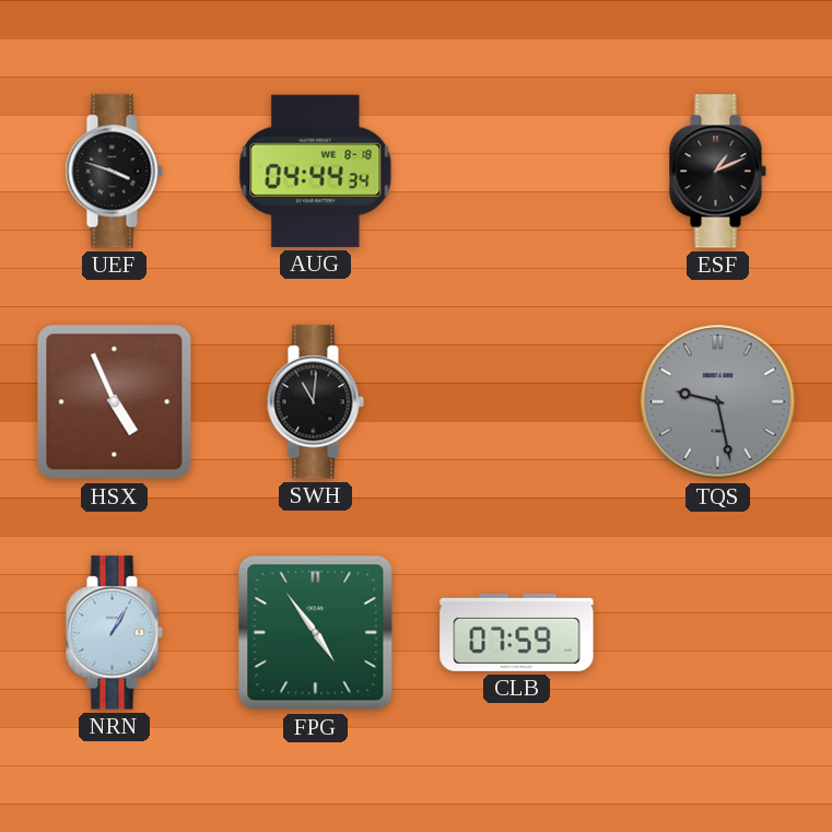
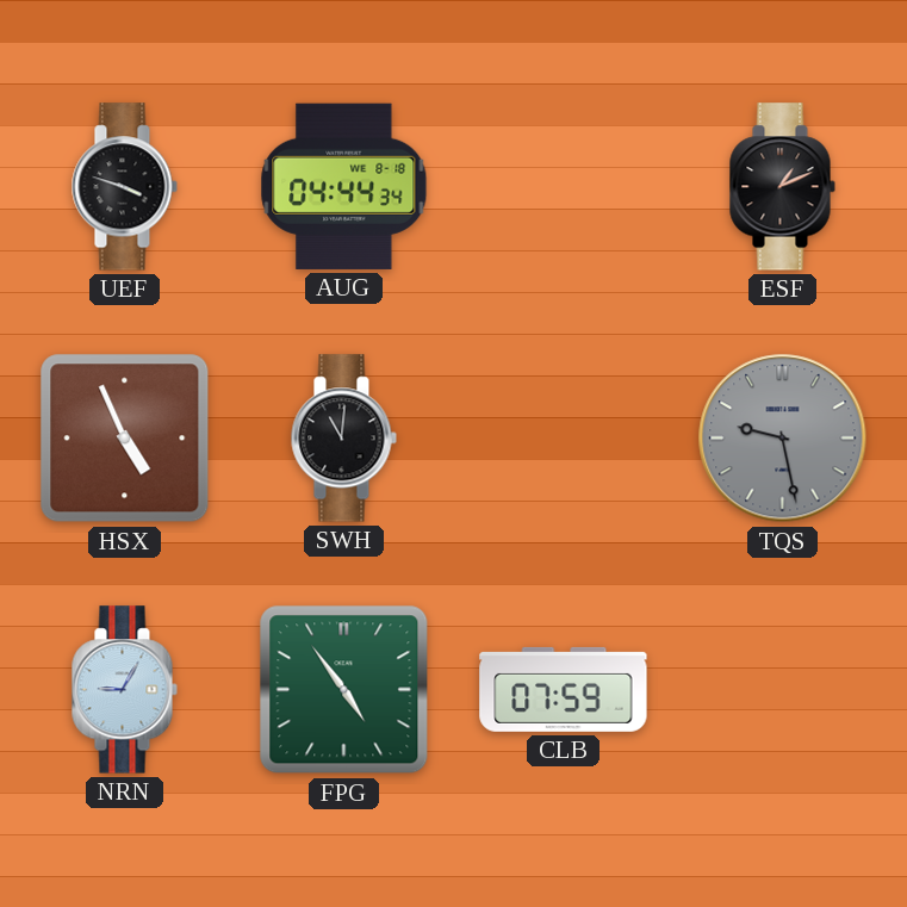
NRN: 1:05 -> 9:05 (124, 690)
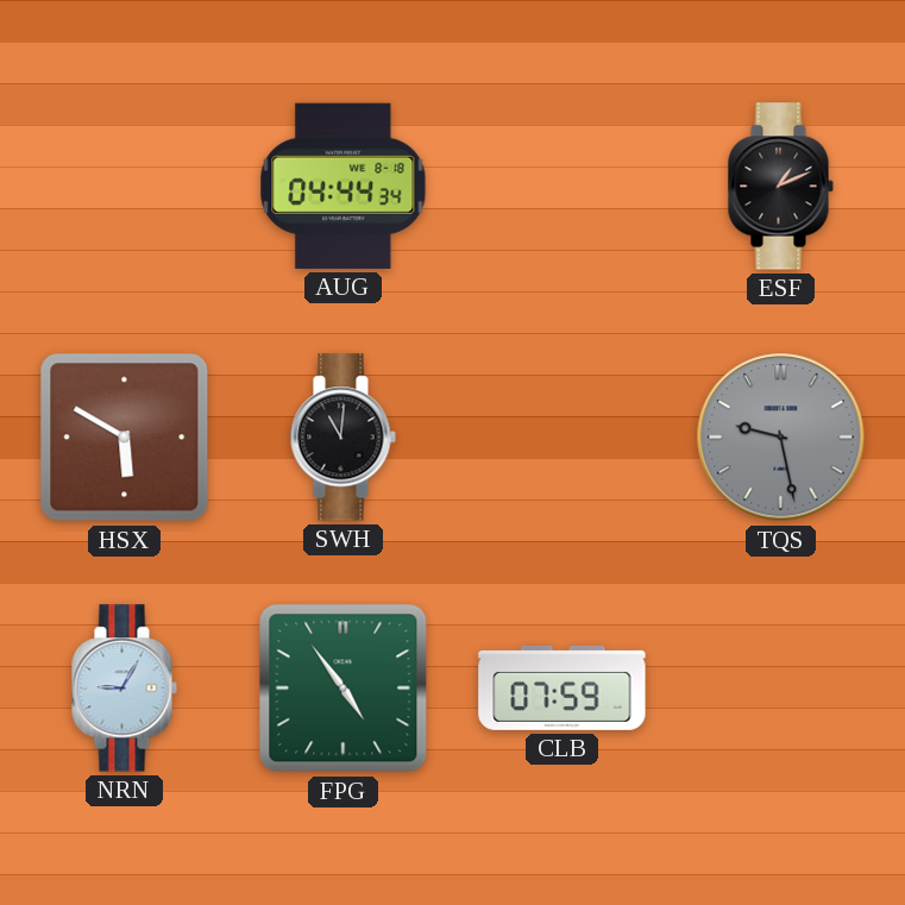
UEF: 3:48 -> none (124, 187)
HSX: 4:56 -> 5:50 (125, 438)
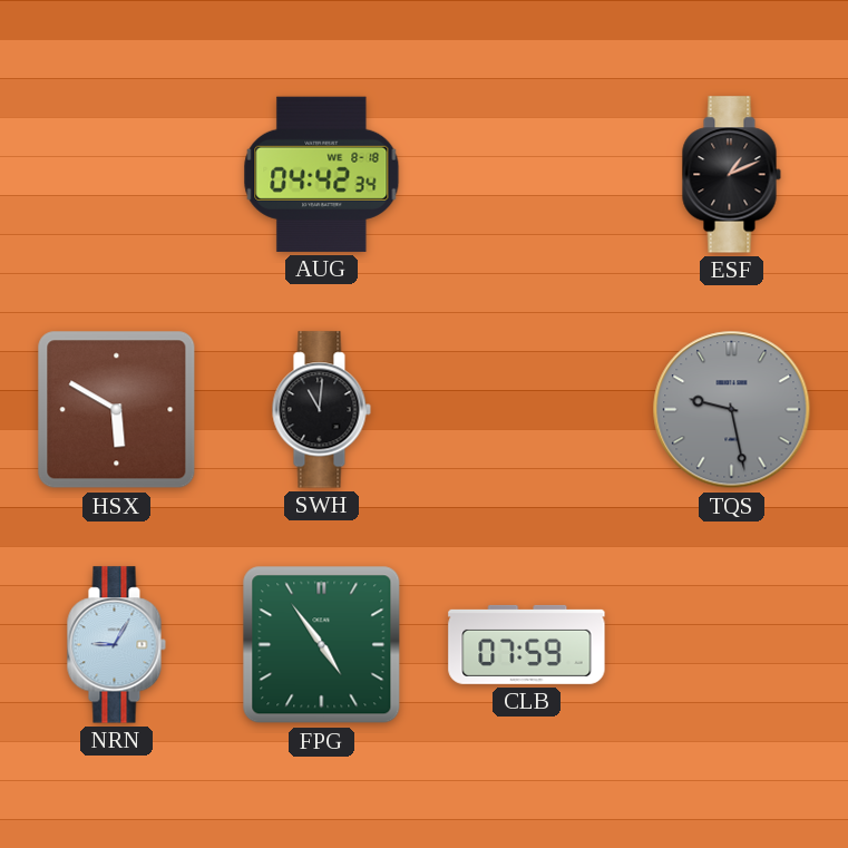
AUG: 04:44 -> 04:42 (322, 174)
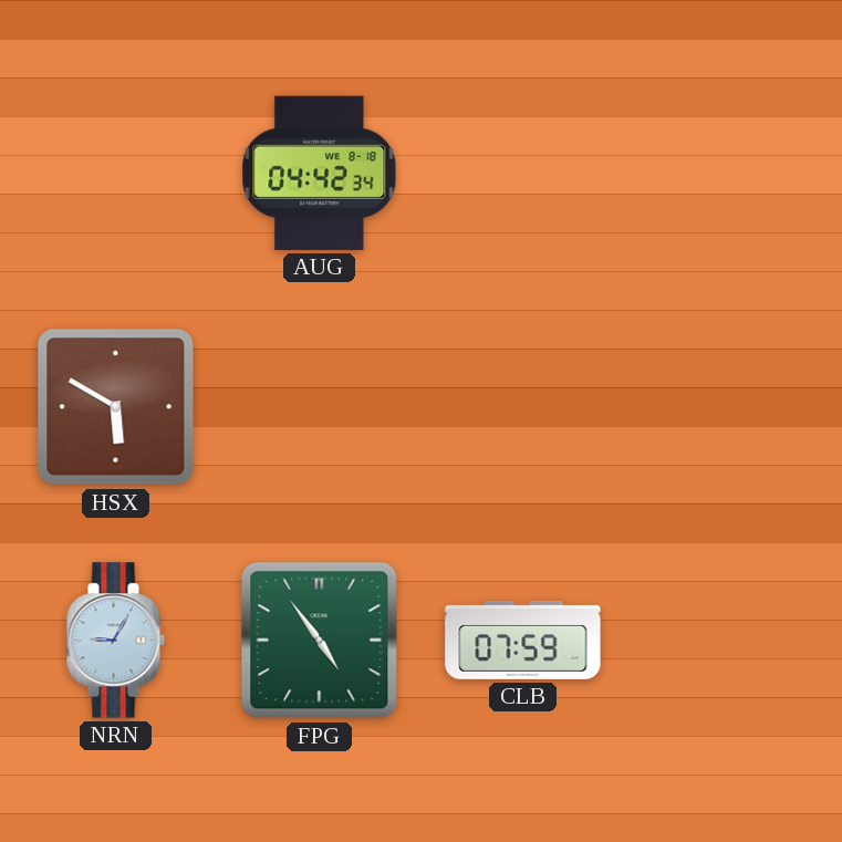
ESF: 1:11 -> none (731, 175)
SWH: 11:01 -> none (321, 410)
TQS: 9:28 -> none (732, 410)
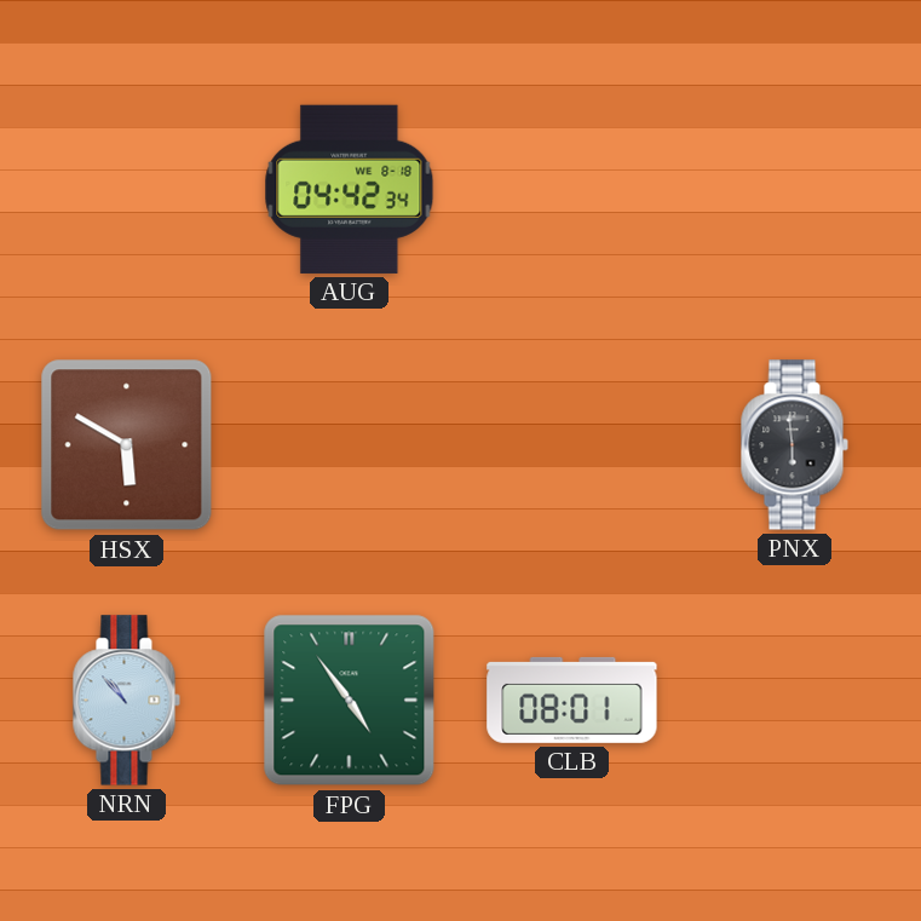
PNX: none -> 5:59 (794, 445)
NRN: 9:05 -> 10:53 (126, 701)
CLB: 07:59 -> 08:01 (572, 700)
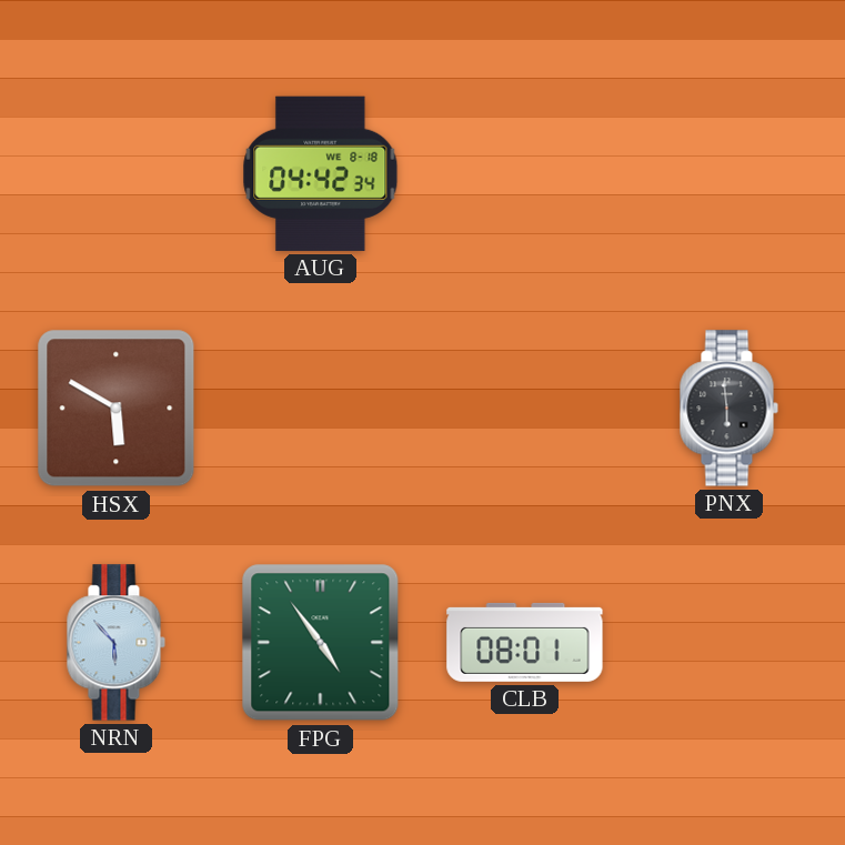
NRN: 10:53 -> 5:53 (115, 643)
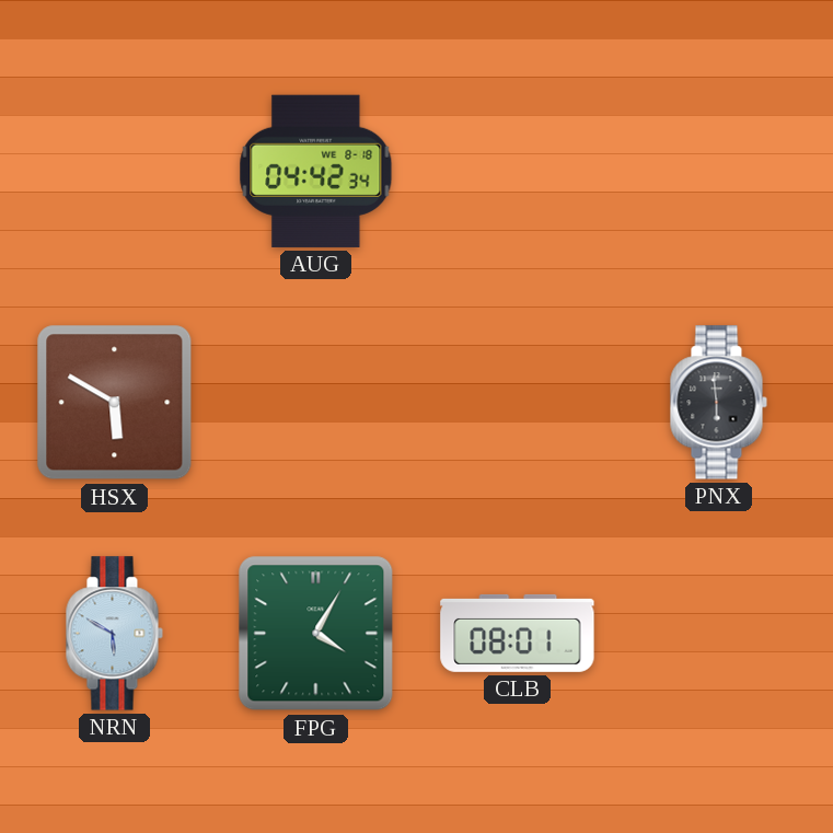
NRN: 5:53 -> 5:50 (114, 634)
FPG: 4:54 -> 4:05 (316, 634)
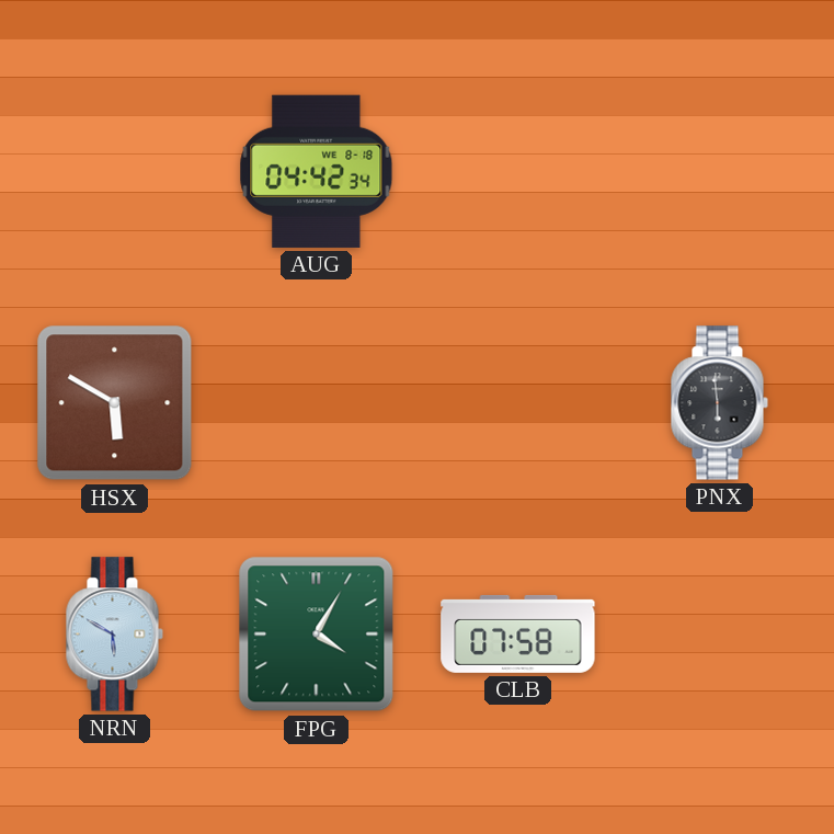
CLB: 08:01 -> 07:58 (518, 633)
